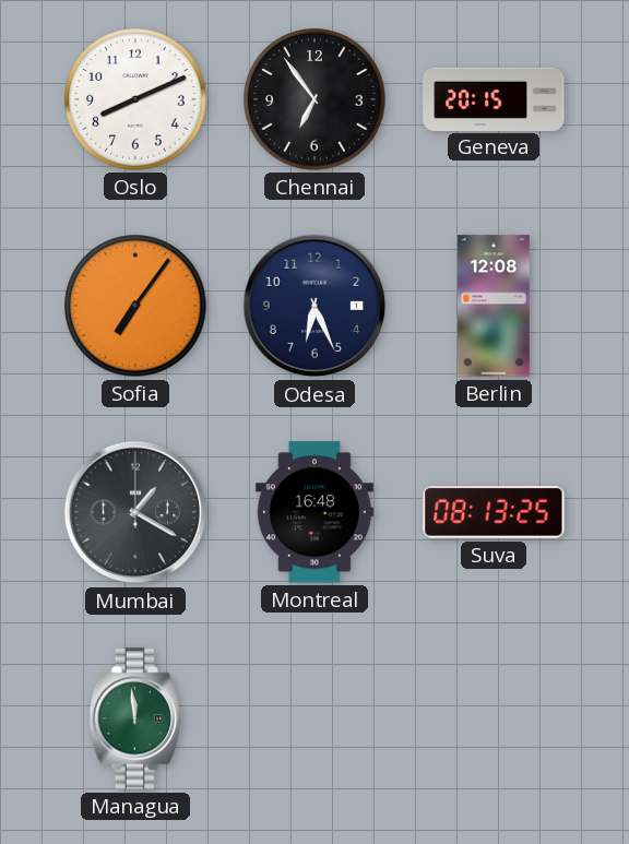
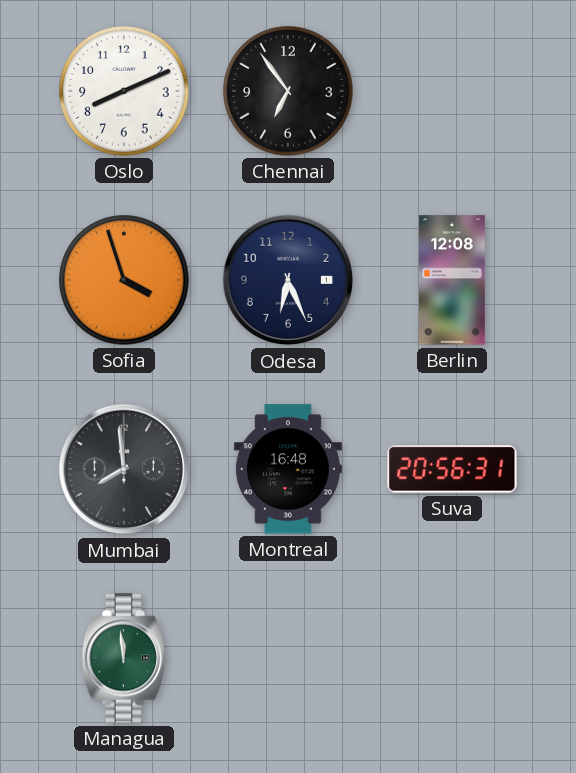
Geneva: 20:15 -> none (494, 98)
Sofia: 7:06 -> 3:57 (124, 280)
Mumbai: 1:20 -> 7:59 (124, 469)
Suva: 08:13 -> 20:56 (452, 469)
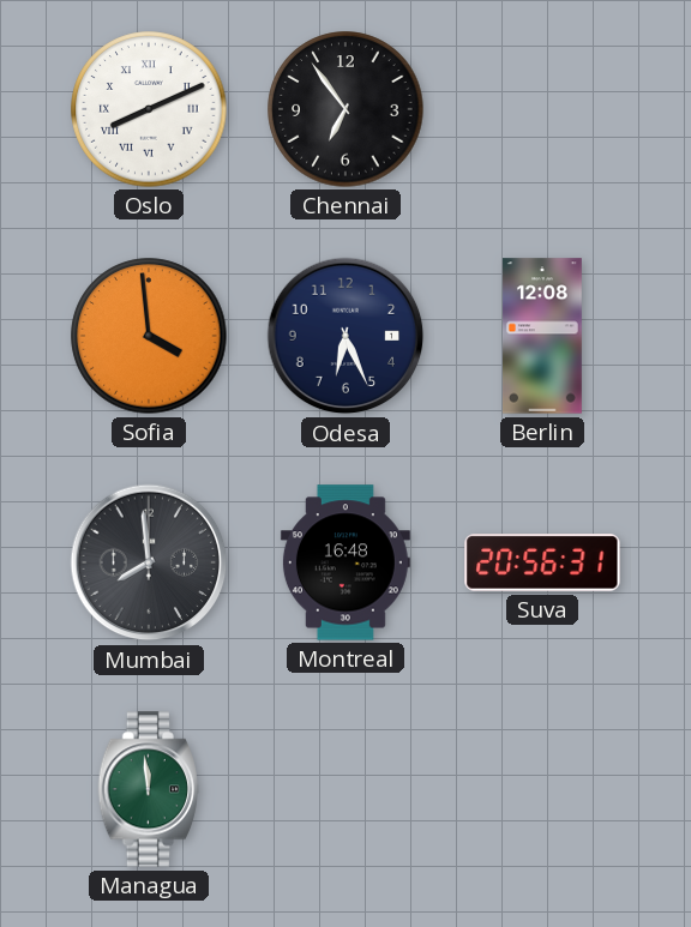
Oslo numerals: Arabic -> Roman (149, 109)
Sofia: 3:57 -> 3:59 (149, 336)
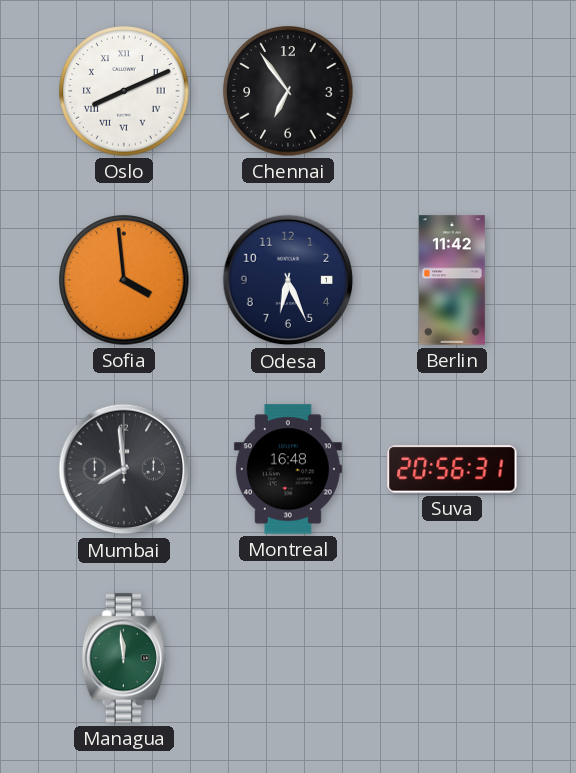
Berlin: 12:08 -> 11:42 (452, 280)
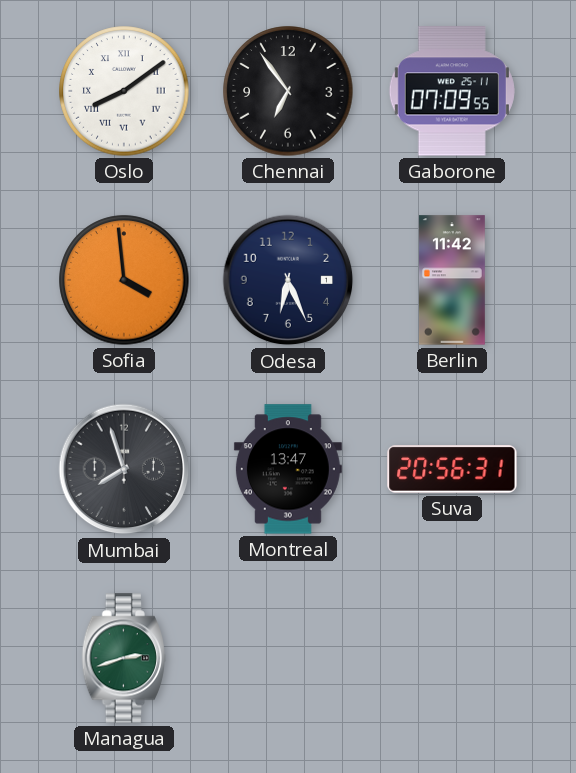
Oslo: 8:11 -> 8:09 (124, 91)
Gaborone: none -> 07:09 (452, 91)
Mumbai: 7:59 -> 7:57 (124, 469)
Montreal: 16:48 -> 13:47 (288, 469)
Managua: 11:59 -> 2:42 (124, 658)
